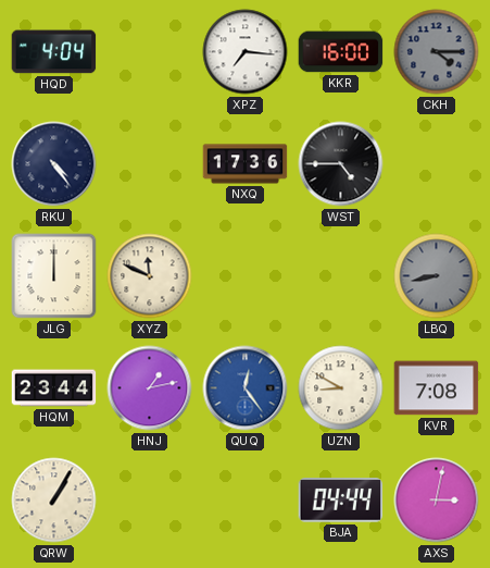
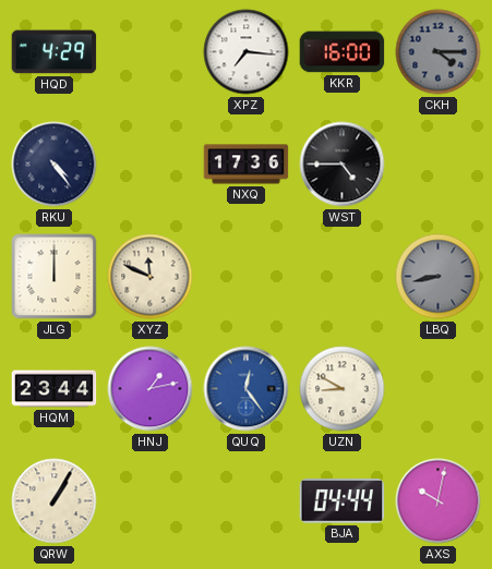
HQD: 4:04 -> 4:29 (55, 52)
KVR: 7:08 -> none (437, 388)
AXS: 3:02 -> 10:02 (439, 501)
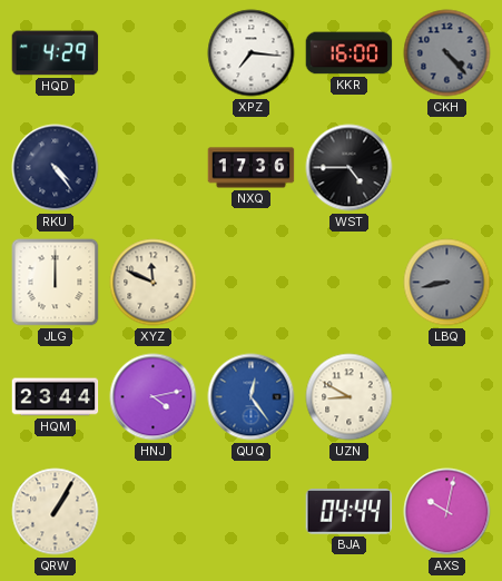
CKH: 4:15 -> 4:23 (447, 53)
HNJ: 1:13 -> 4:13 (154, 397)
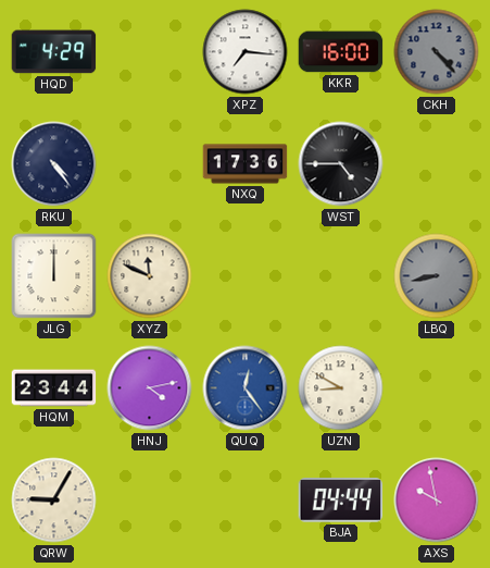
QRW: 1:05 -> 9:05 (54, 501)
AXS: 10:02 -> 9:58 (437, 501)
